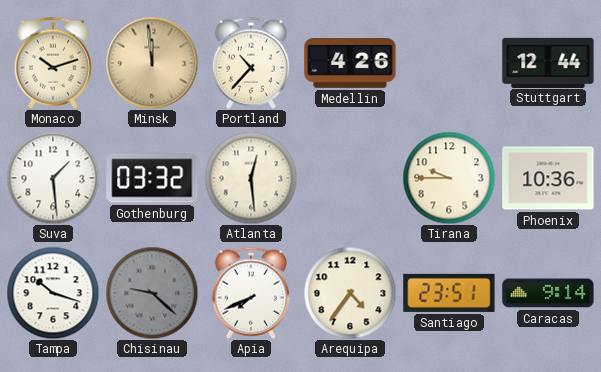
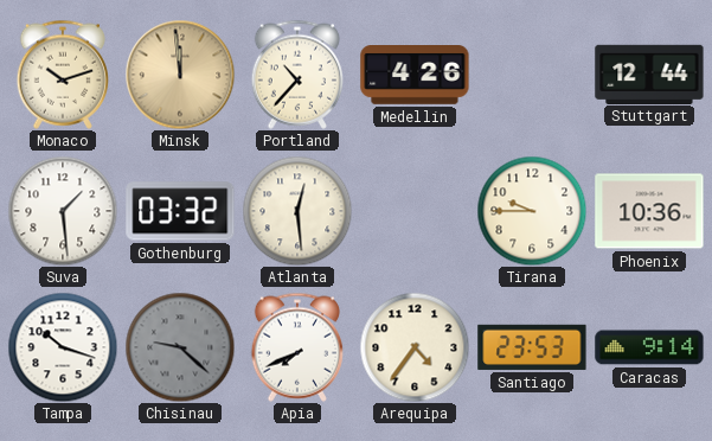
Santiago: 23:51 -> 23:53 (532, 347)
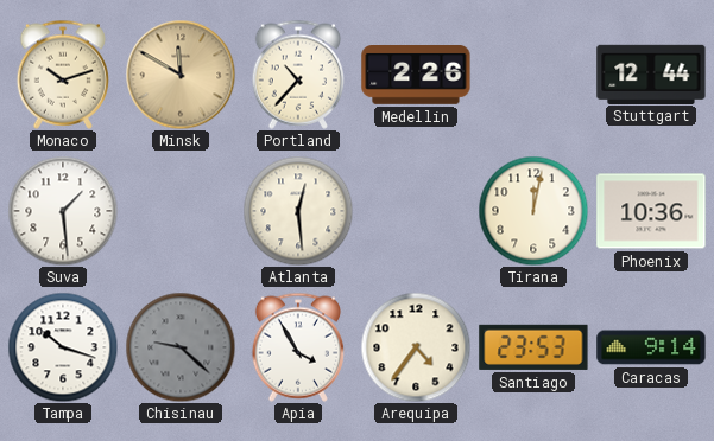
Minsk: 11:59 -> 11:50 (181, 75)
Medellin: 4:26 -> 2:26 (416, 76)
Gothenburg: 03:32 -> none (180, 211)
Tirana: 9:45 -> 12:02 (533, 211)
Apia: 7:41 -> 3:55 (297, 347)
